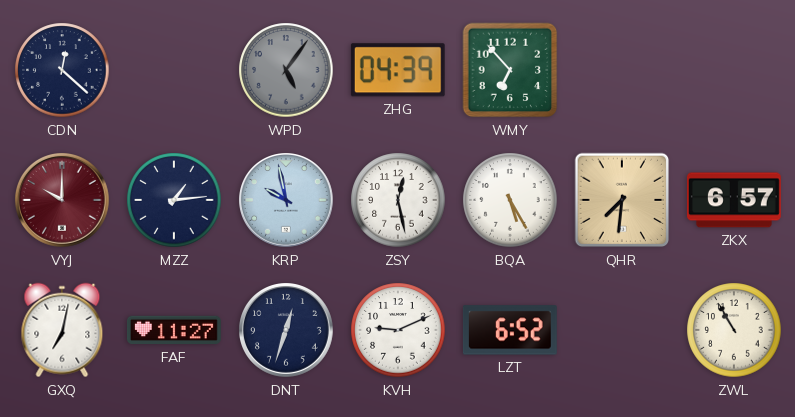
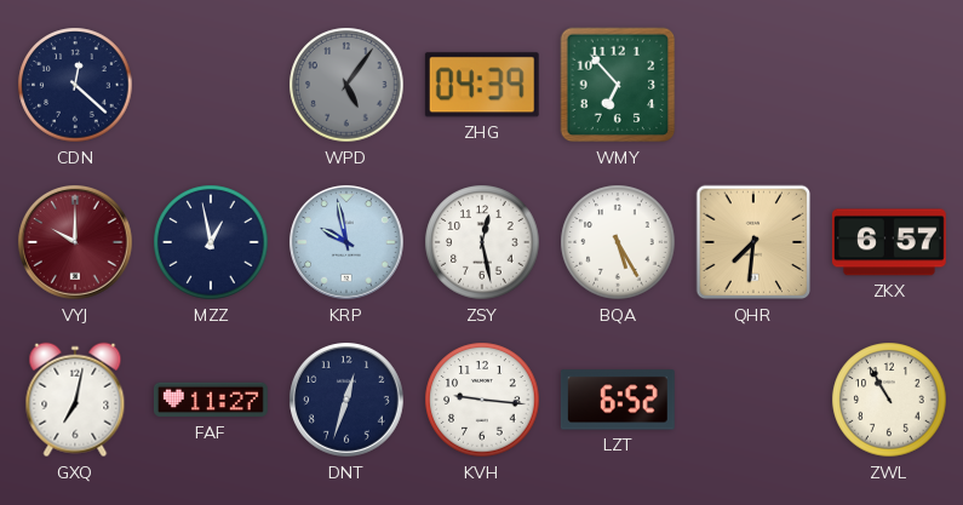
MZZ: 1:14 -> 12:58 (211, 242)
KVH: 9:11 -> 9:16 (482, 400)
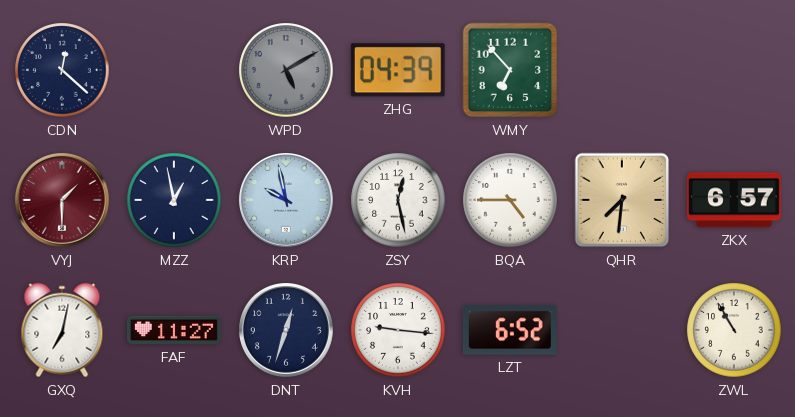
WPD: 5:06 -> 5:10 (286, 70)
VYJ: 10:00 -> 1:30 (63, 201)
BQA: 5:25 -> 4:45 (510, 200)
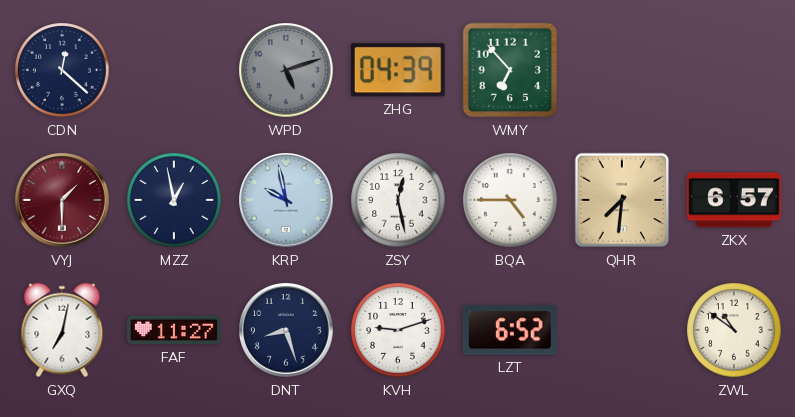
WPD: 5:10 -> 5:12 (286, 70)
DNT: 12:33 -> 8:27 (287, 331)
KVH: 9:16 -> 9:12 (398, 330)
ZWL: 10:55 -> 10:51 (734, 330)
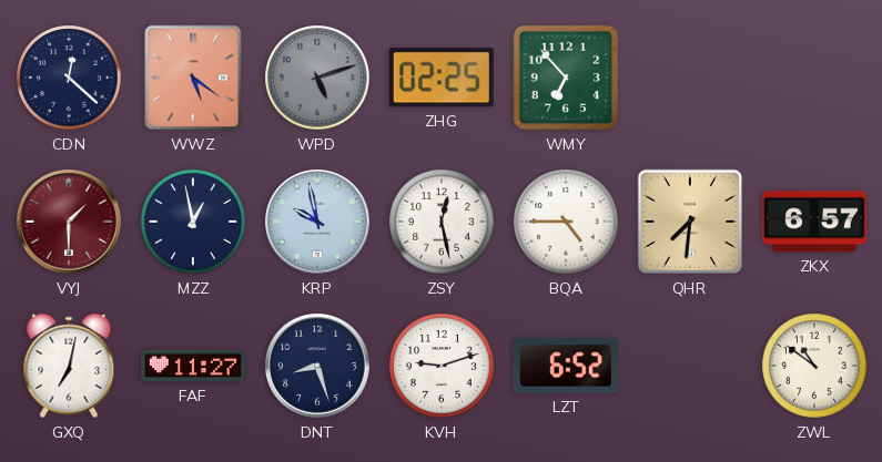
WWZ: none -> 5:21 (193, 78)
ZHG: 04:39 -> 02:25 (442, 78)
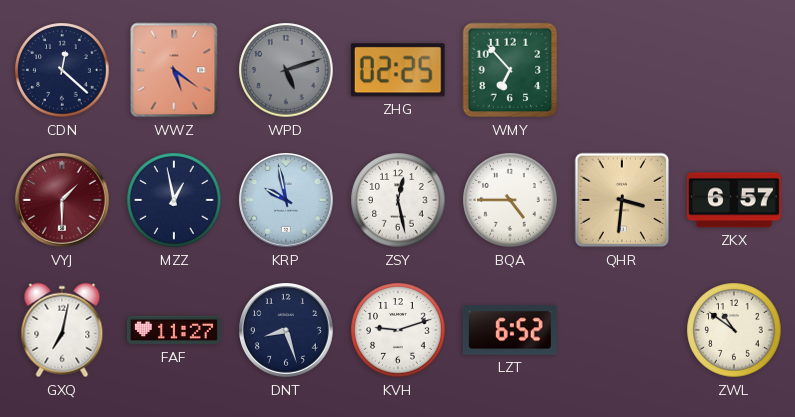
QHR: 7:31 -> 3:31 (622, 200)
